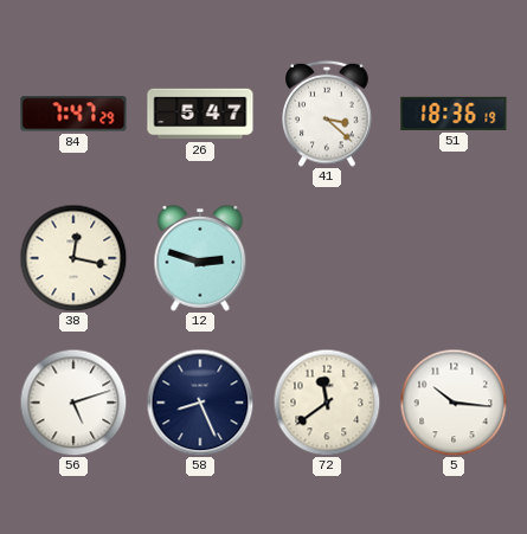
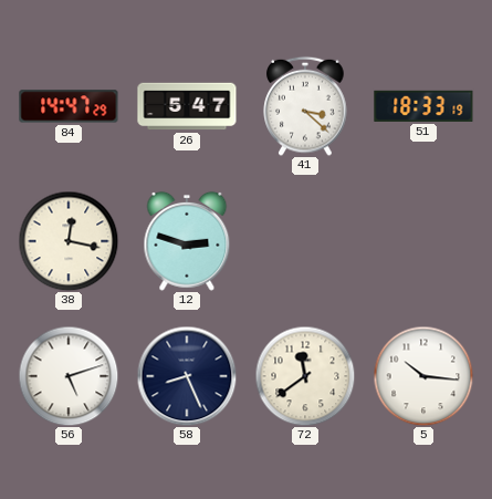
84: 7:47 -> 14:47 (69, 106)
51: 18:36 -> 18:33 (423, 106)
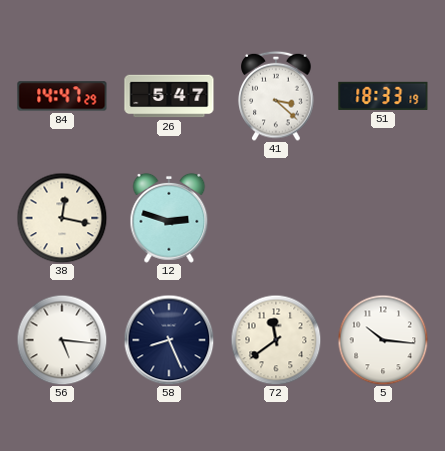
56: 5:12 -> 5:16 (62, 340)
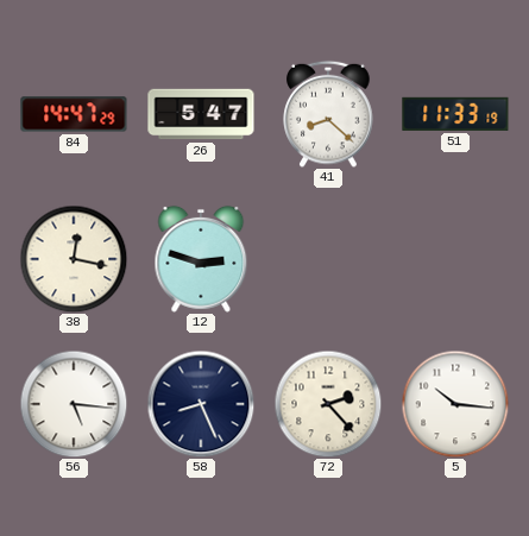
41: 3:22 -> 8:22 (328, 114)
51: 18:33 -> 11:33 (455, 114)
72: 11:39 -> 2:23 (328, 404)
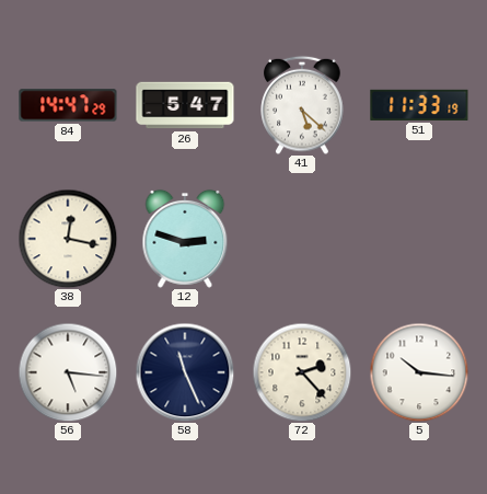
41: 8:22 -> 5:22 (302, 105)
58: 8:26 -> 11:26 (185, 372)
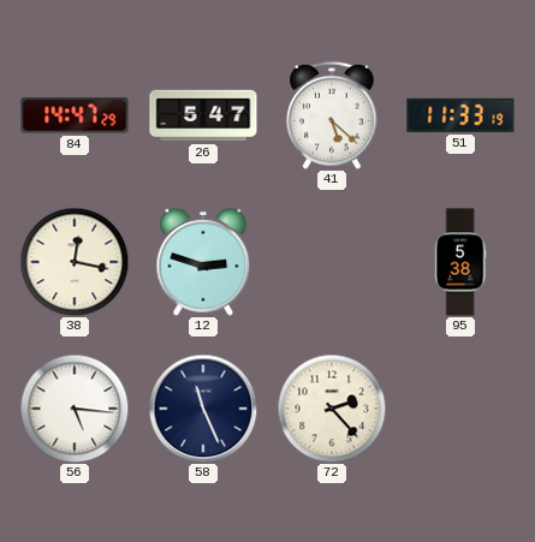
95: none -> 5:38 (460, 262)
5: 10:16 -> none (419, 372)
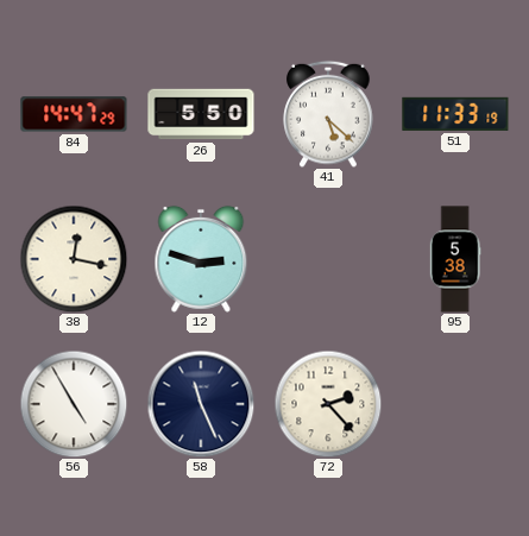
26: 5:47 -> 5:50 (201, 114)
56: 5:16 -> 4:55 (74, 404)
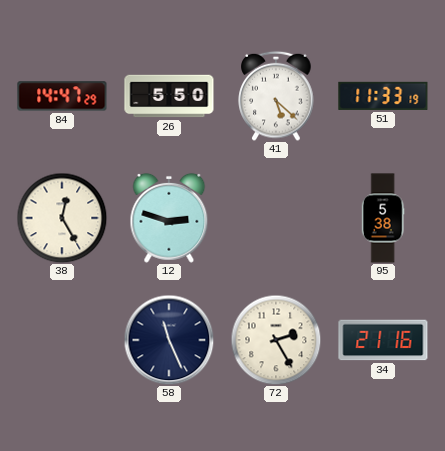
38: 12:17 -> 12:25 (62, 218)
56: 4:55 -> none (74, 404)
72: 2:23 -> 2:25 (276, 340)
34: none -> 21:16 (383, 340)
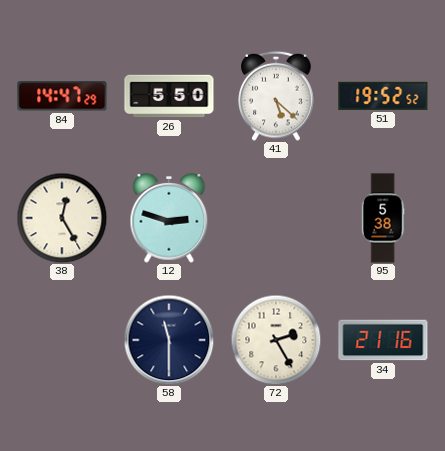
51: 11:33 -> 19:52 (383, 96)
58: 11:26 -> 11:30 (169, 340)
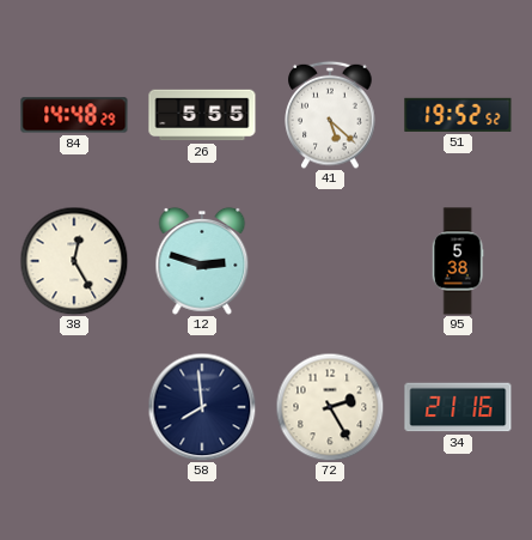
84: 14:47 -> 14:48 (74, 115)
26: 5:50 -> 5:55 (202, 115)
58: 11:30 -> 7:59 (202, 407)
